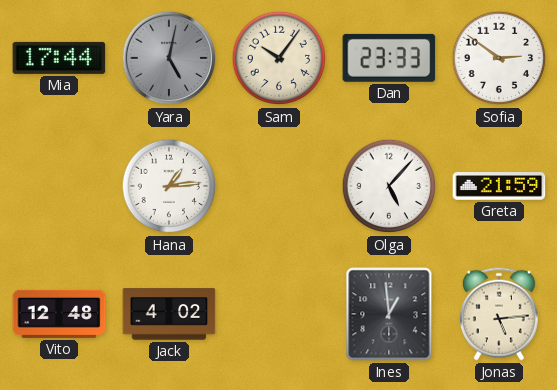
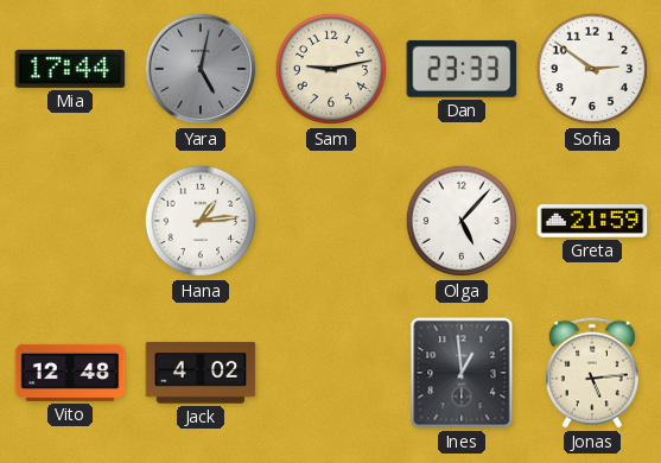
Sam: 10:06 -> 9:13 (331, 69)
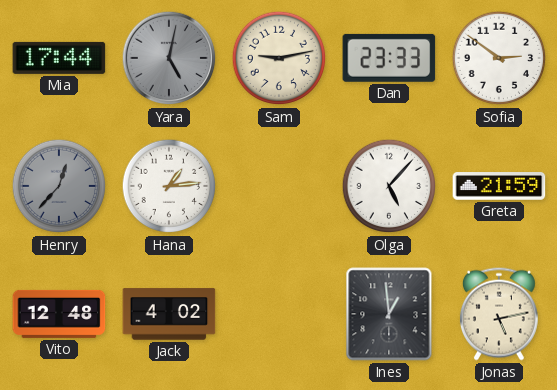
Henry: none -> 12:37 (59, 186)
Jonas: 5:14 -> 5:13 (499, 314)
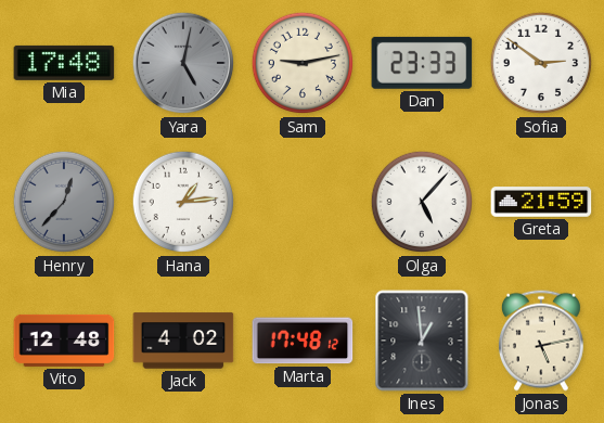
Mia: 17:44 -> 17:48 (64, 63)
Marta: none -> 17:48 (303, 341)
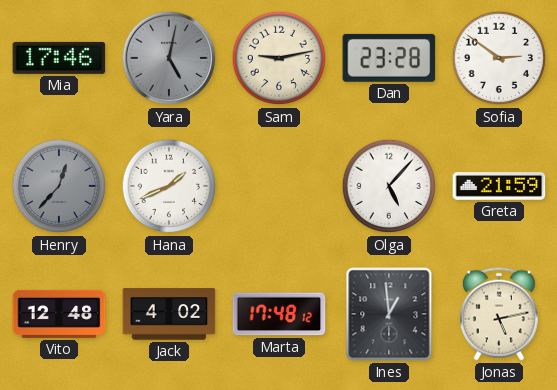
Mia: 17:48 -> 17:46 (59, 58)
Dan: 23:33 -> 23:28 (389, 58)
Hana: 1:14 -> 1:41 (169, 186)
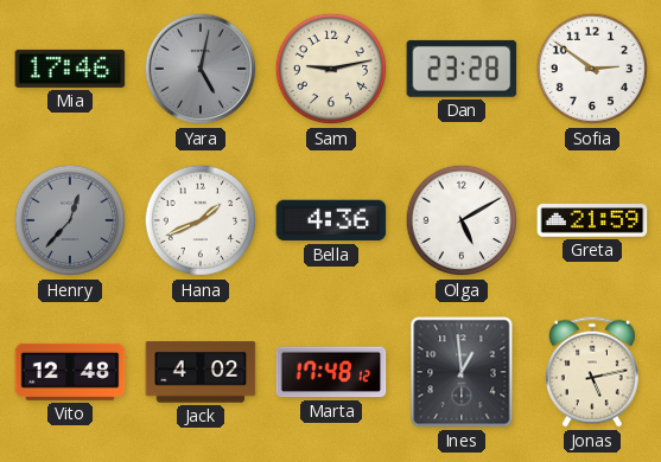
Bella: none -> 4:36 (331, 220)
Olga: 5:07 -> 5:10 (462, 220)
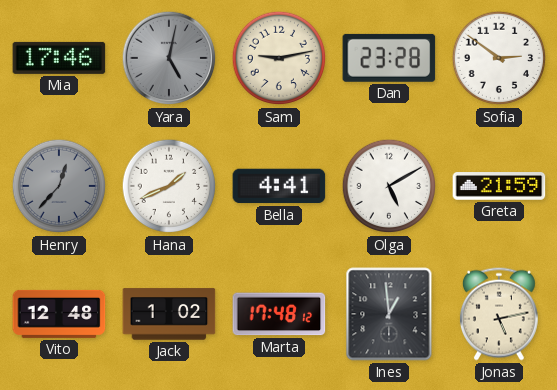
Bella: 4:36 -> 4:41 (279, 186)
Jack: 4:02 -> 1:02 (169, 314)
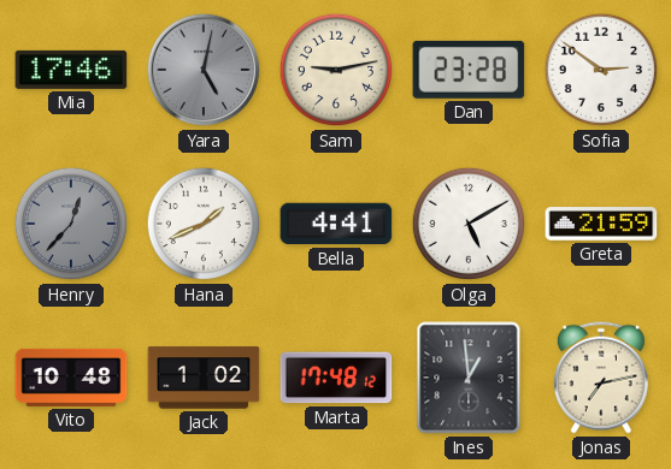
Vito: 12:48 -> 10:48 (71, 378)
Jonas: 5:13 -> 7:13 (601, 378)
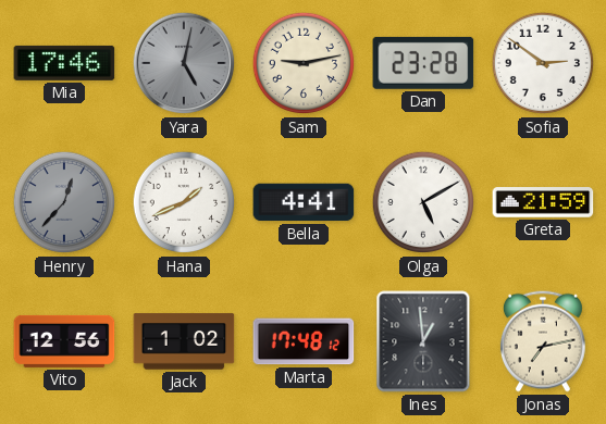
Vito: 10:48 -> 12:56 (64, 341)
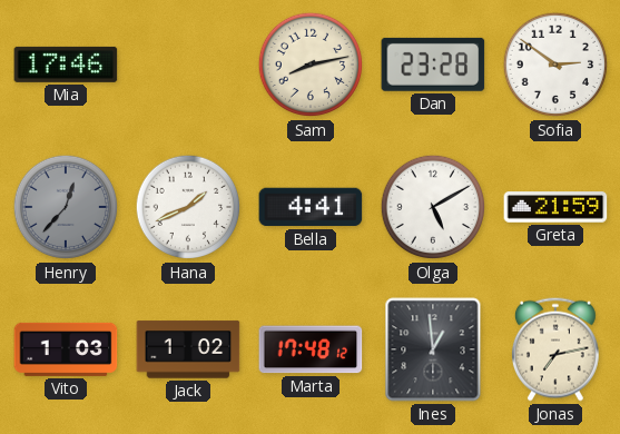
Yara: 5:02 -> none (184, 63)
Sam: 9:13 -> 8:13 (311, 65)
Vito: 12:56 -> 1:03 (66, 349)
